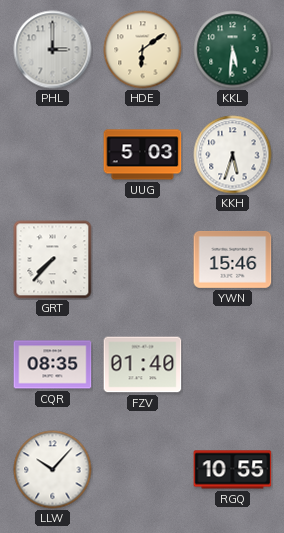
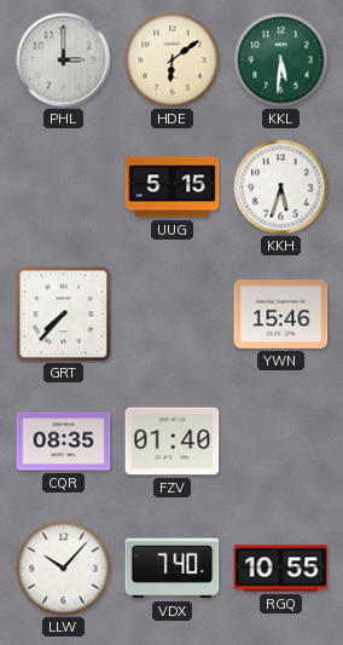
UUG: 5:03 -> 5:15 (173, 188)
VDX: none -> 7:40 (173, 569)
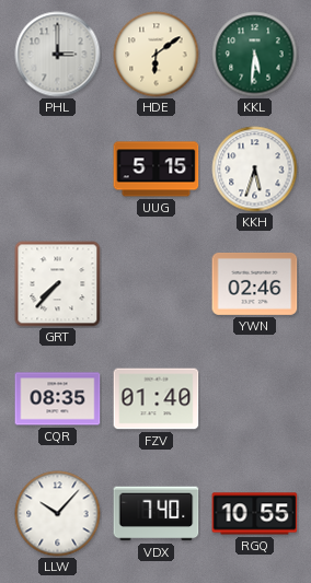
YWN: 15:46 -> 02:46 (255, 283)
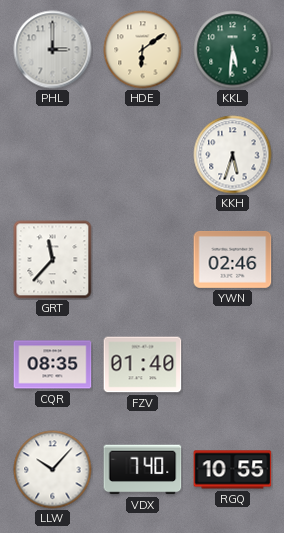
UUG: 5:15 -> none (157, 170)
GRT: 7:37 -> 11:37 (53, 260)
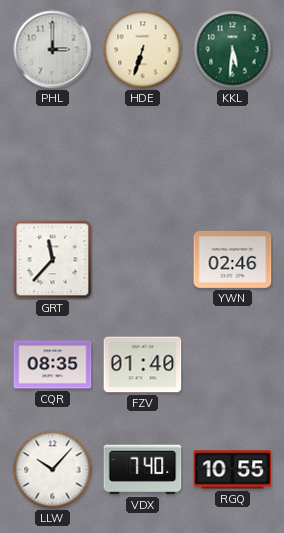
HDE: 6:09 -> 6:33 (143, 50)
KKH: 5:33 -> none (233, 155)
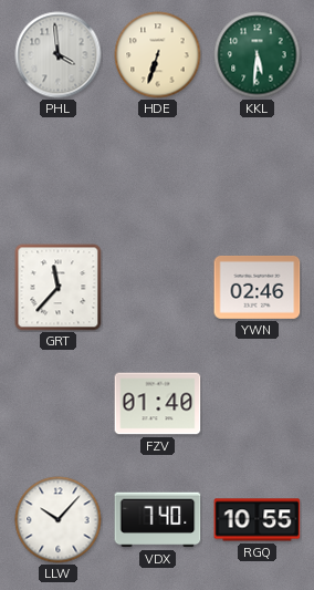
PHL: 3:00 -> 3:59 (59, 55)
CQR: 08:35 -> none (53, 365)
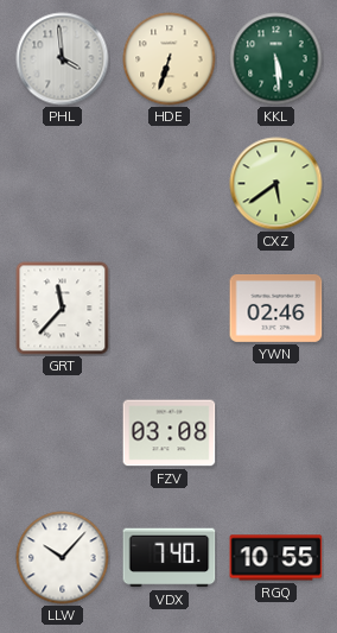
KKL: 5:31 -> 5:29 (276, 59)
CXZ: none -> 5:39 (276, 184)
FZV: 01:40 -> 03:08 (170, 433)
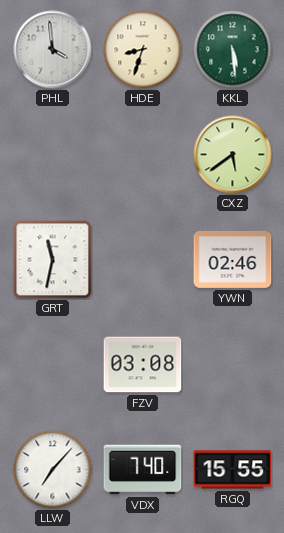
HDE: 6:33 -> 8:33 (143, 50)
GRT: 11:37 -> 11:32 (53, 260)
LLW: 10:07 -> 7:07 (53, 470)
RGQ: 10:55 -> 15:55 (233, 470)
